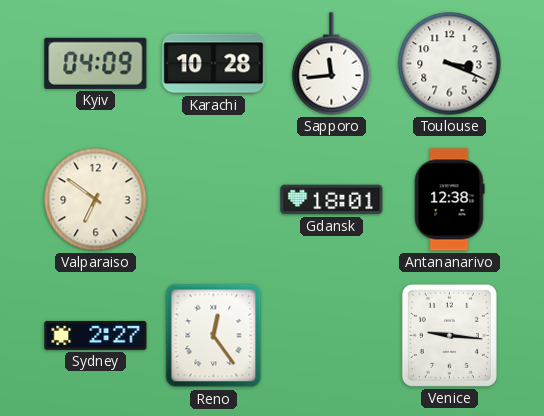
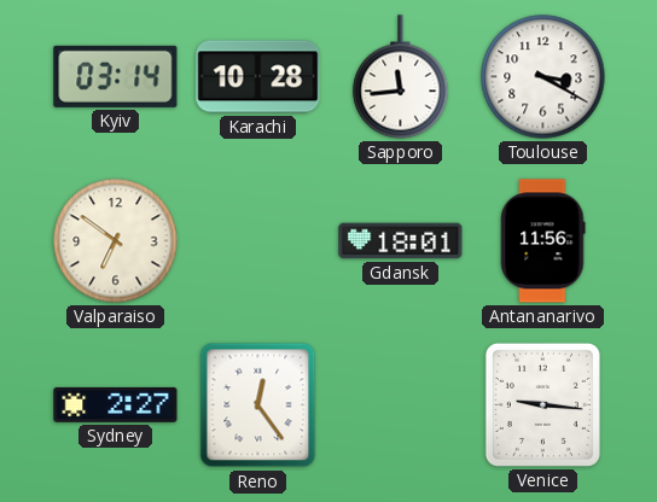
Kyiv: 04:09 -> 03:14 (116, 76)
Toulouse: 3:19 -> 3:20 (543, 77)
Antananarivo: 12:38 -> 11:56 (543, 241)
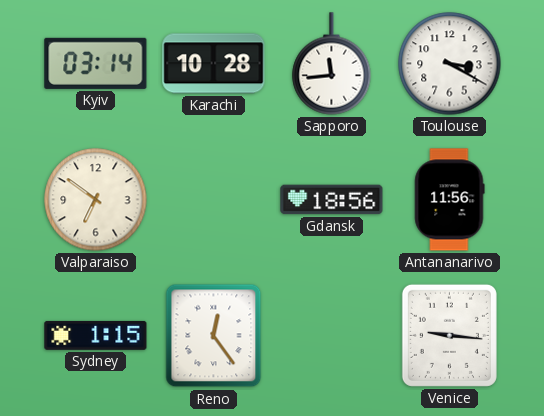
Gdansk: 18:01 -> 18:56 (332, 200)
Sydney: 2:27 -> 1:15 (96, 335)
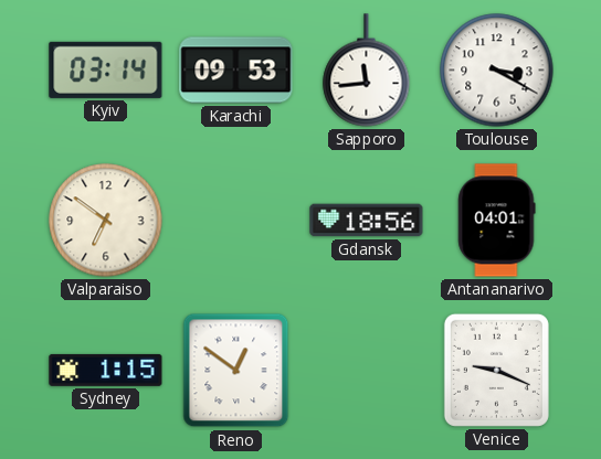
Karachi: 10:28 -> 09:53 (236, 71)
Antananarivo: 11:56 -> 04:01 (497, 221)
Reno: 12:24 -> 12:51 (236, 371)
Venice: 9:16 -> 9:19 (496, 370)
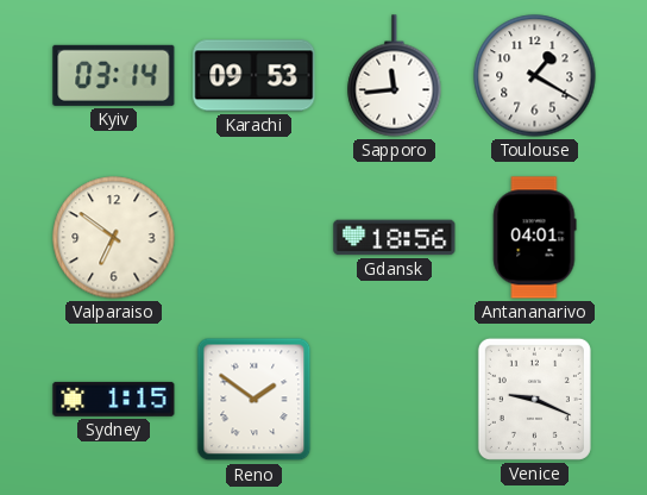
Toulouse: 3:20 -> 1:20 (535, 76)
Reno: 12:51 -> 1:51 (255, 400)
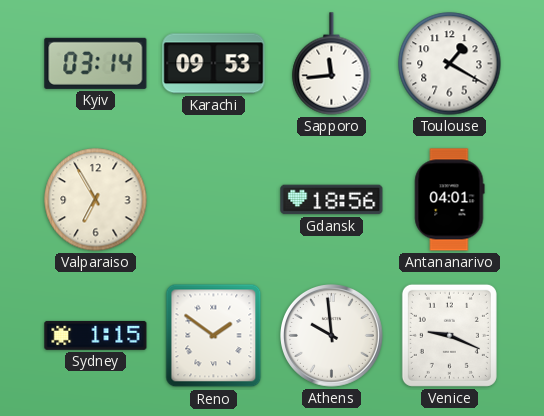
Valparaiso: 6:51 -> 6:55 (96, 200)
Athens: none -> 9:59 (332, 336)
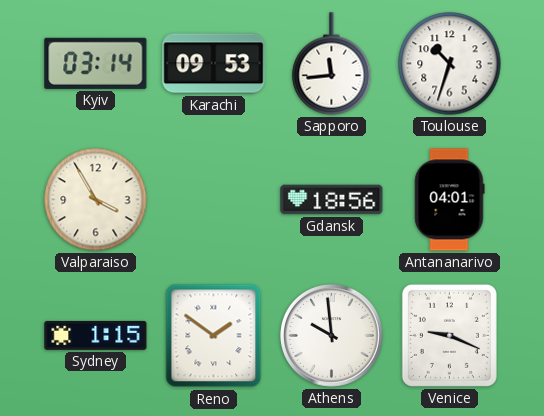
Toulouse: 1:20 -> 10:33 (450, 64)
Valparaiso: 6:55 -> 3:55 (96, 200)
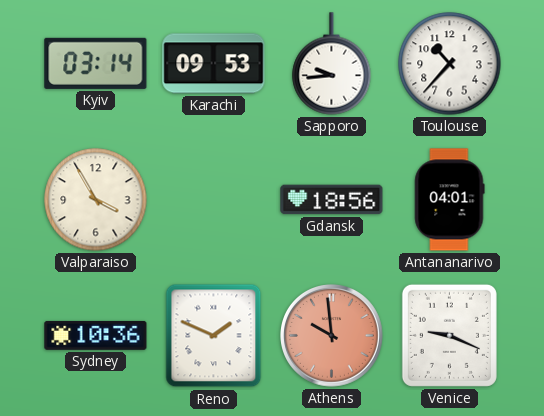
Sapporo: 11:44 -> 9:44 (332, 64)
Toulouse: 10:33 -> 10:37 (450, 64)
Sydney: 1:15 -> 10:36 (96, 335)
Reno: 1:51 -> 1:49 (214, 336)
Athens dial: white -> salmon (332, 336)
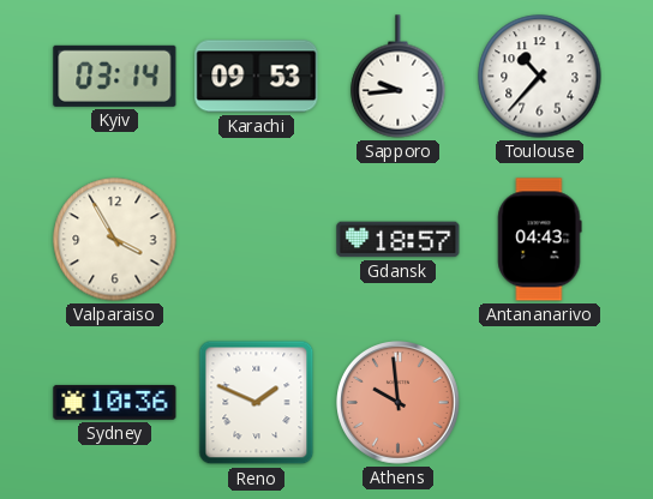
Gdansk: 18:56 -> 18:57 (399, 240)
Antananarivo: 04:01 -> 04:43 (540, 240)
Venice: 9:19 -> none (449, 335)
